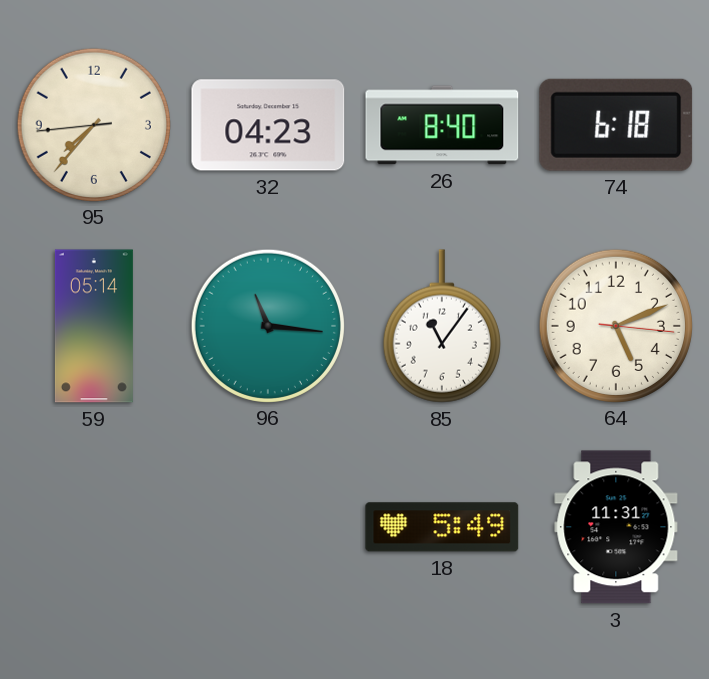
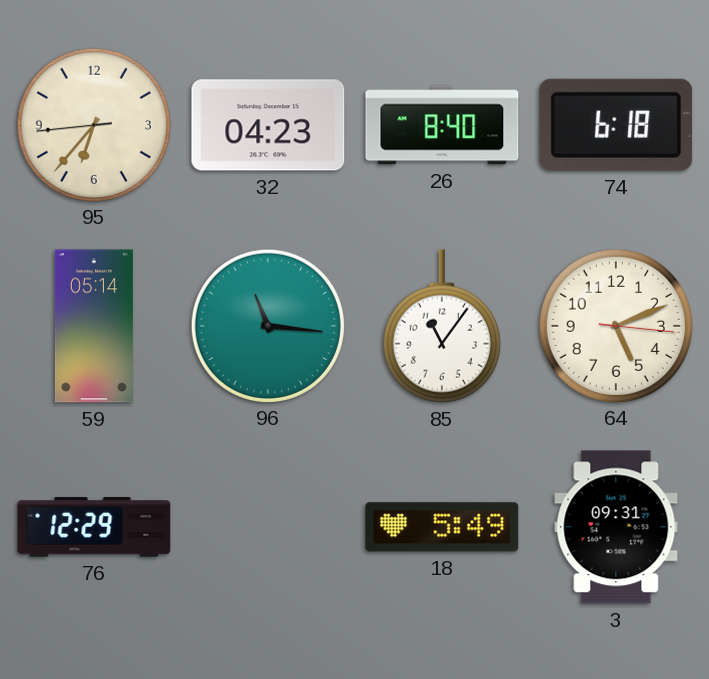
95: 7:36 -> 6:36 (93, 124)
76: none -> 12:29 (94, 527)
3: 11:31 -> 09:31 (616, 527)
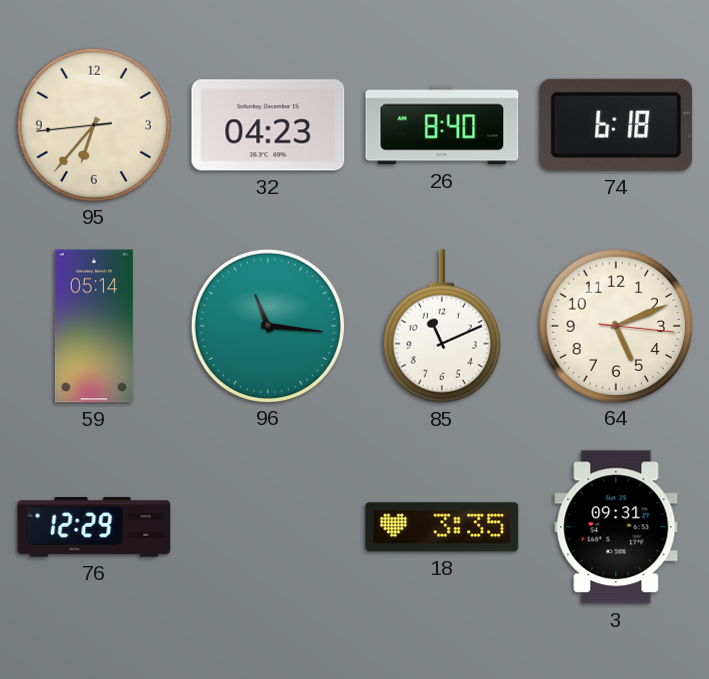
85: 11:06 -> 11:11 (442, 326)
18: 5:49 -> 3:35 (442, 527)
